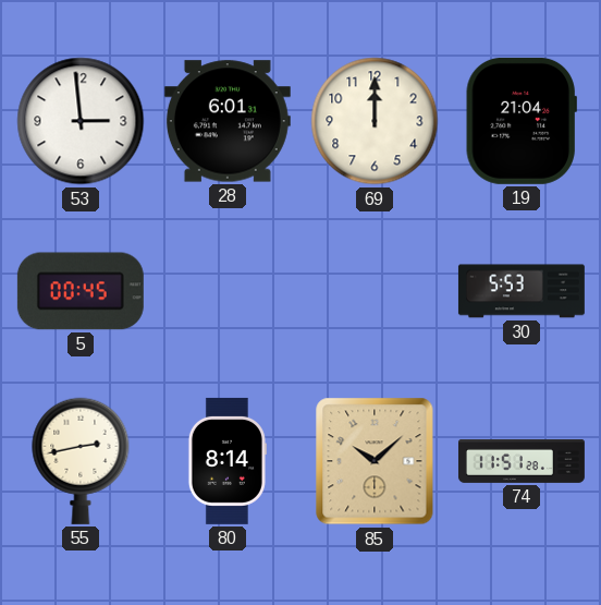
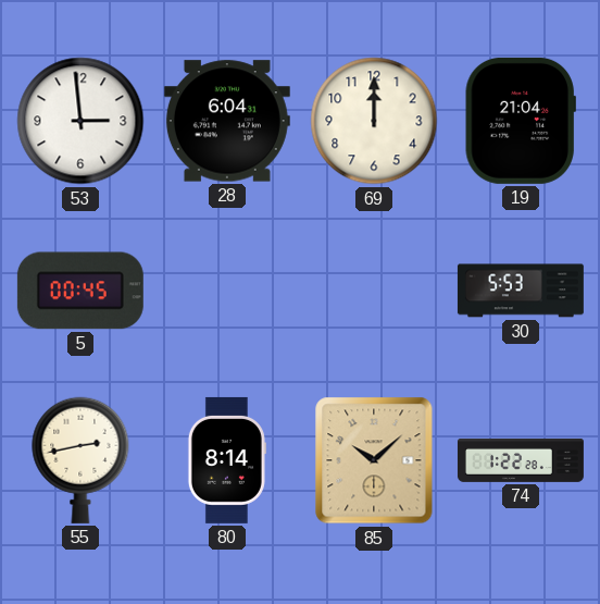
28: 6:01 -> 6:04 (227, 121)
74: 11:51 -> 1:22 (521, 460)
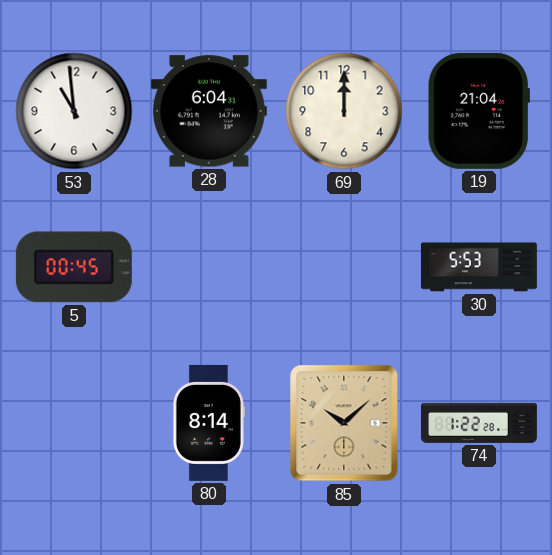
53: 2:59 -> 10:59 (74, 111)
55: 2:43 -> none (80, 460)
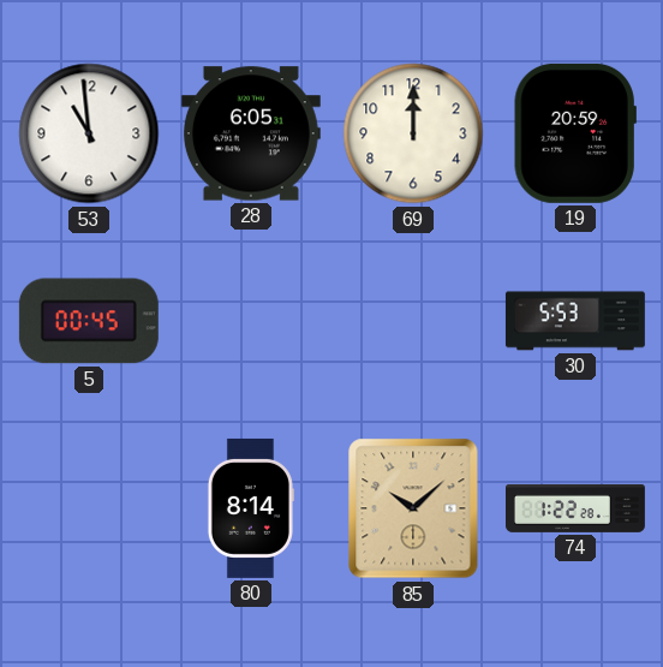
28: 6:04 -> 6:05 (251, 133)
19: 21:04 -> 20:59 (575, 133)
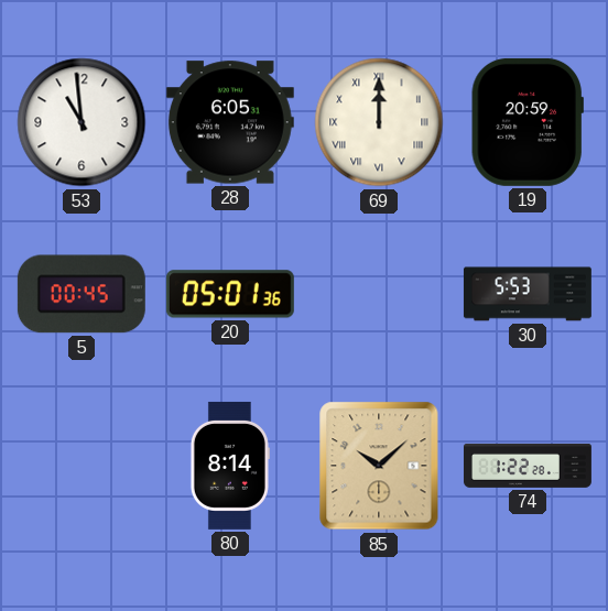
69 numerals: Arabic -> Roman (379, 122)
20: none -> 05:01 (230, 294)
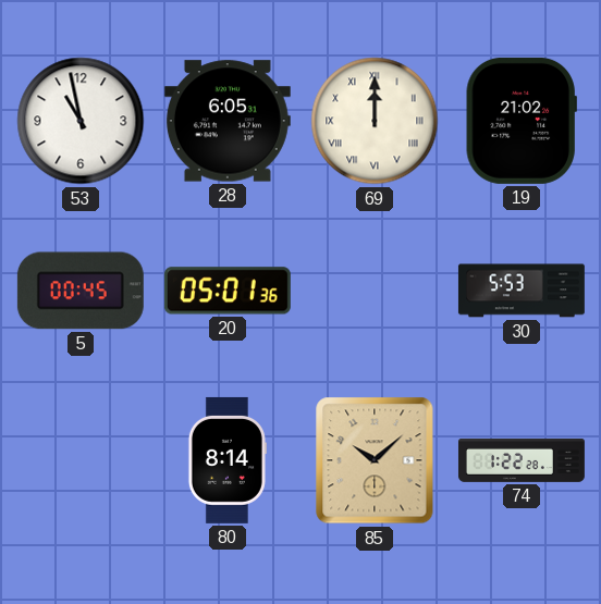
53: 10:59 -> 10:58 (81, 121)
19: 20:59 -> 21:02 (522, 121)
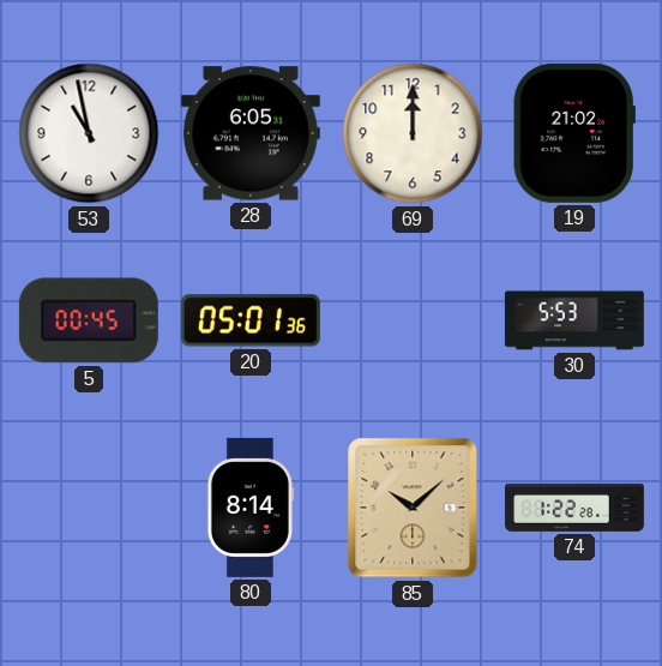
69 numerals: Roman -> Arabic (413, 133)
